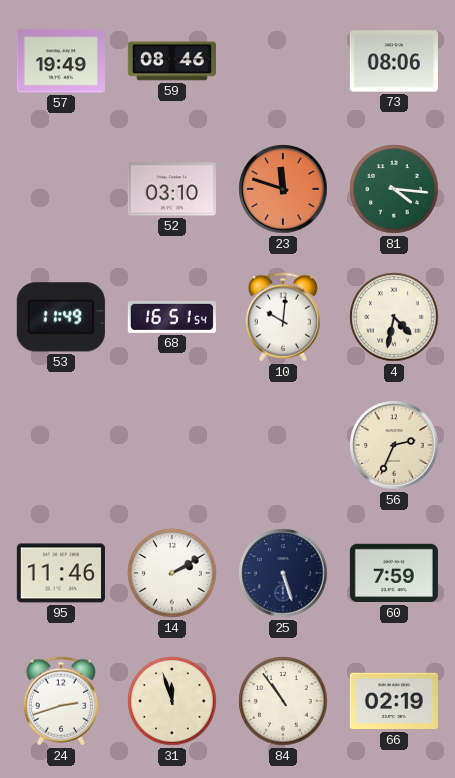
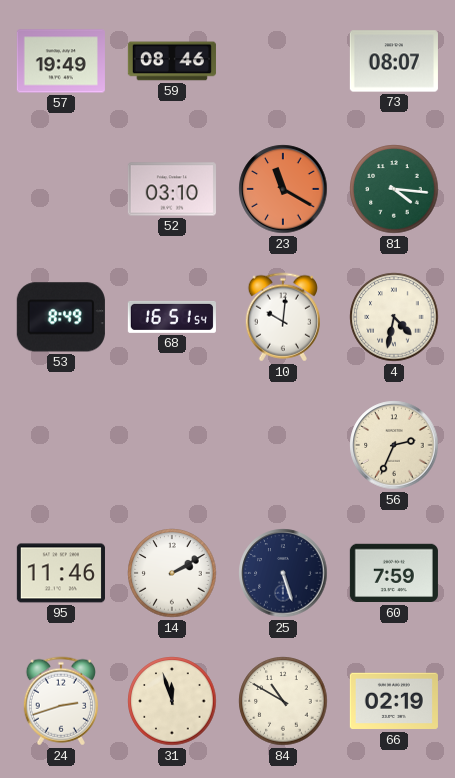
73: 08:06 -> 08:07 (394, 61)
23: 11:48 -> 11:20 (283, 189)
53: 11:49 -> 8:49 (61, 317)
84: 10:54 -> 10:50 (283, 701)
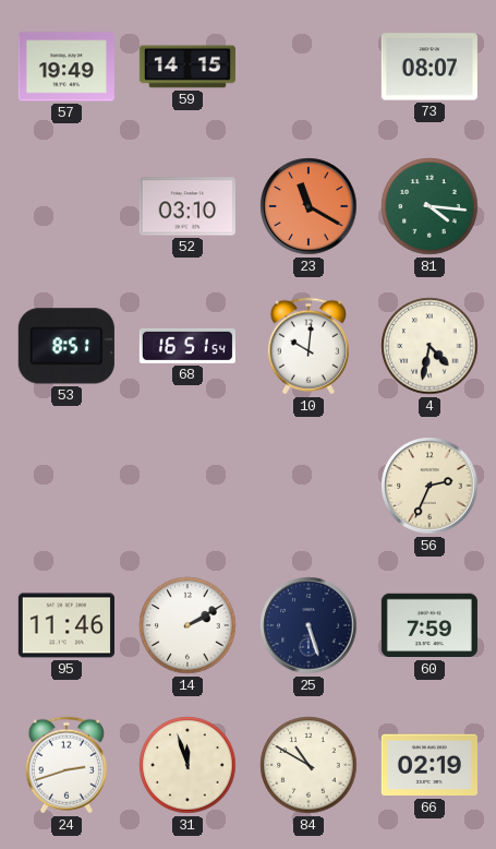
59: 08:46 -> 14:15 (187, 67)
53: 8:49 -> 8:51 (66, 346)
